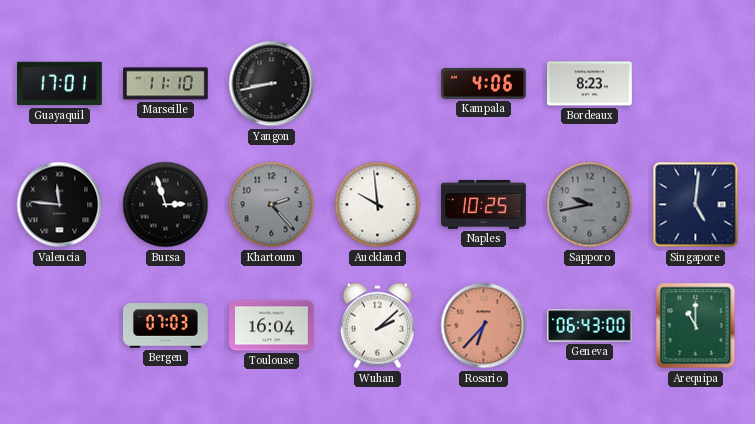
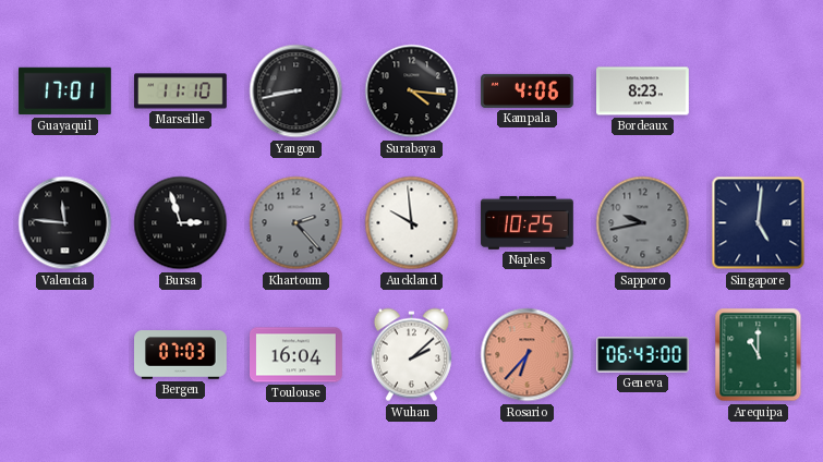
Surabaya: none -> 4:16 (412, 92)
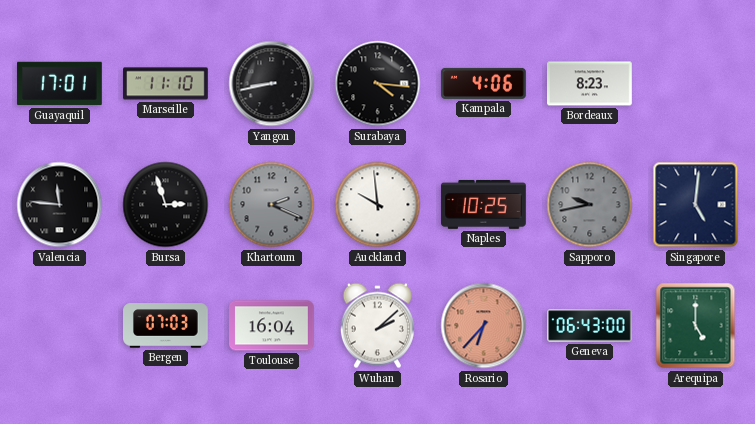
Khartoum: 2:23 -> 2:19 (272, 205)
Arequipa: 11:00 -> 5:00 (696, 326)
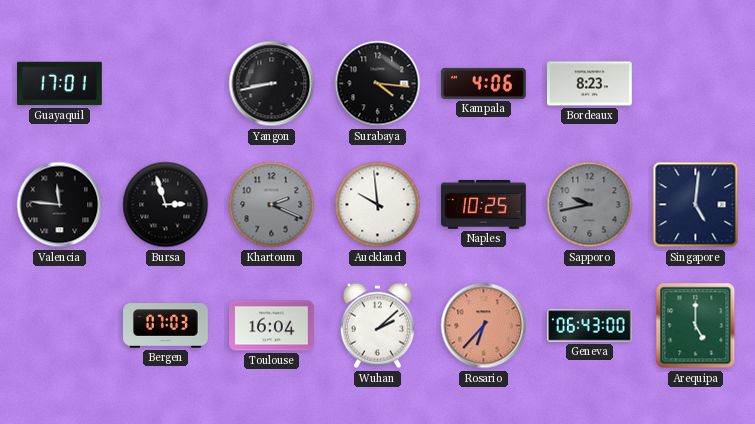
Marseille: 11:10 -> none (166, 84)
